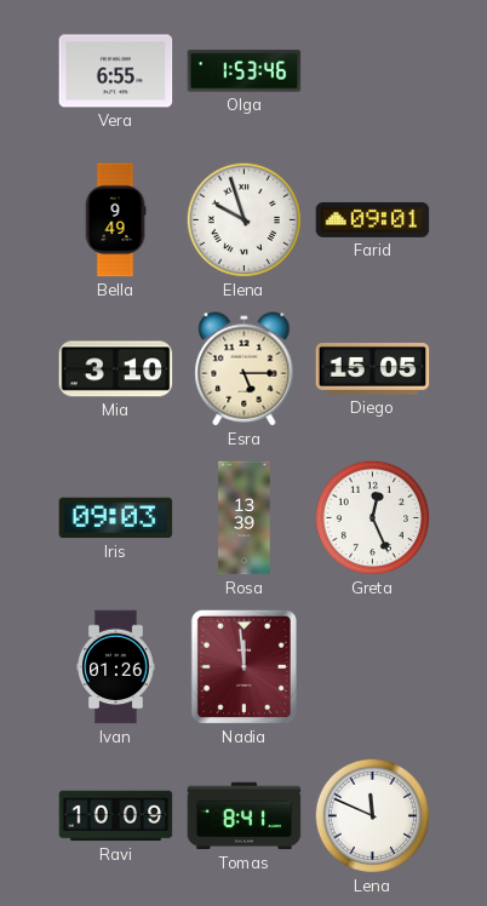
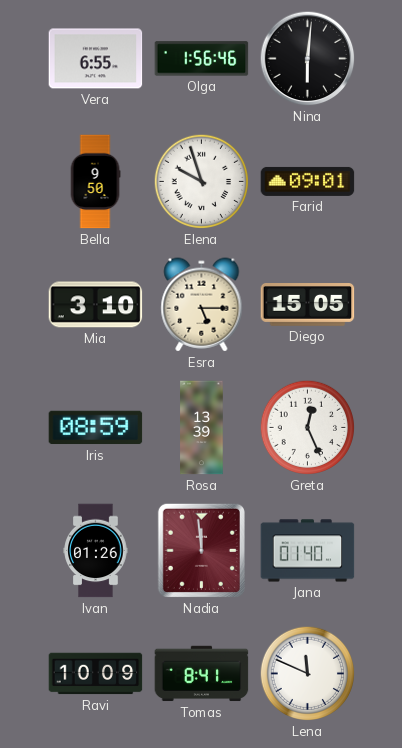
Olga: 1:53 -> 1:56 (202, 59)
Nina: none -> 6:01 (308, 59)
Bella: 9:49 -> 9:50 (95, 182)
Iris: 09:03 -> 08:59 (96, 428)
Jana: none -> 01:40 (308, 551)
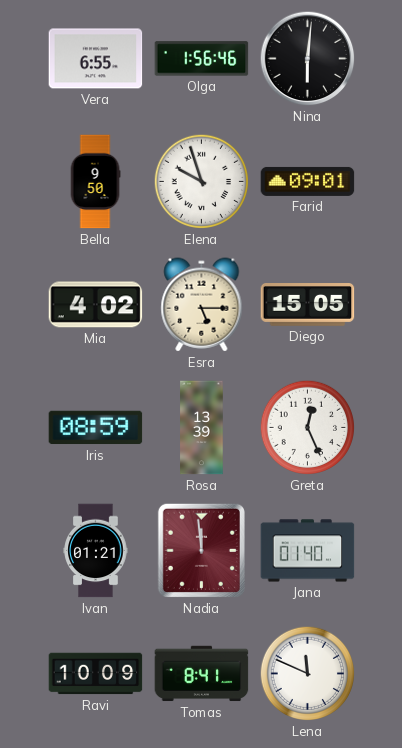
Mia: 3:10 -> 4:02 (96, 305)
Ivan: 01:26 -> 01:21 (96, 551)
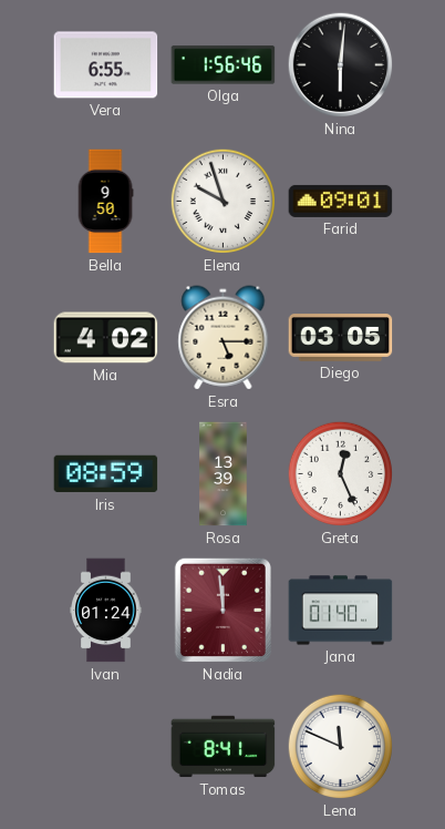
Diego: 15:05 -> 03:05 (341, 338)
Ivan: 01:21 -> 01:24 (106, 611)
Ravi: 10:09 -> none (96, 674)
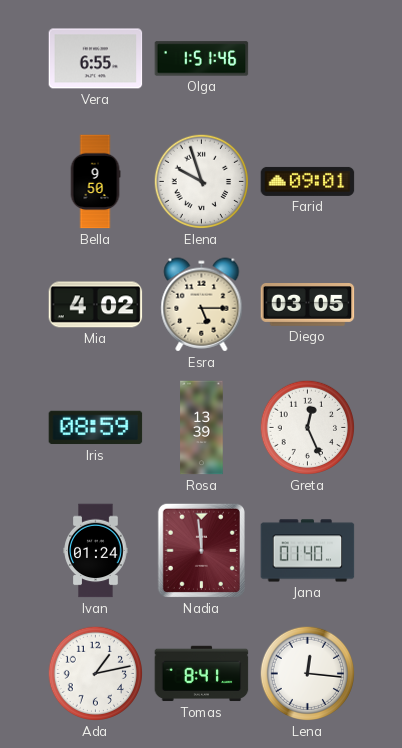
Olga: 1:56 -> 1:51 (202, 59)
Nina: 6:01 -> none (341, 65)
Ada: none -> 1:13 (96, 674)
Lena: 11:49 -> 12:16 (308, 674)
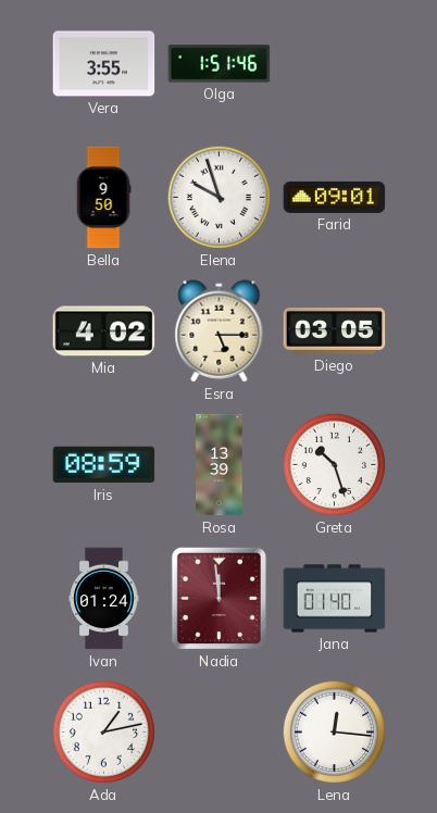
Vera: 6:55 -> 3:55 (104, 64)
Greta: 12:26 -> 10:27 (335, 465)
Tomas: 8:41 -> none (202, 674)
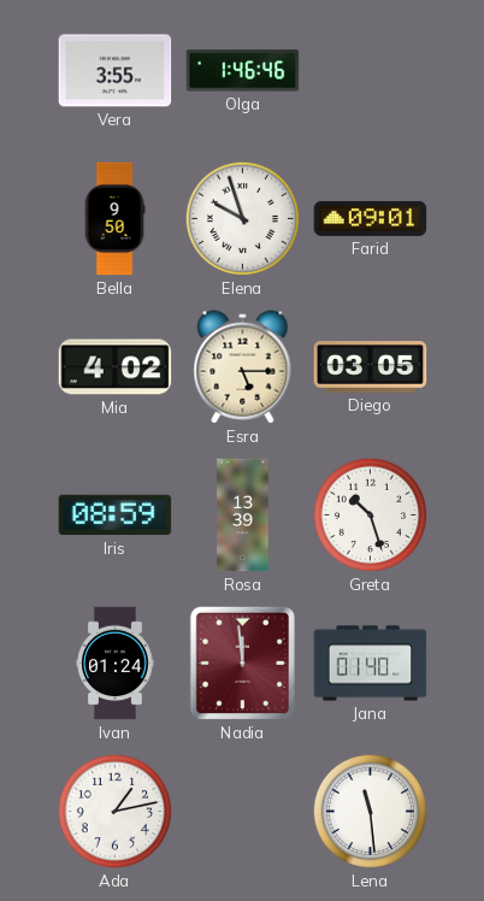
Olga: 1:51 -> 1:46 (243, 71)
Lena: 12:16 -> 11:29 (371, 812)
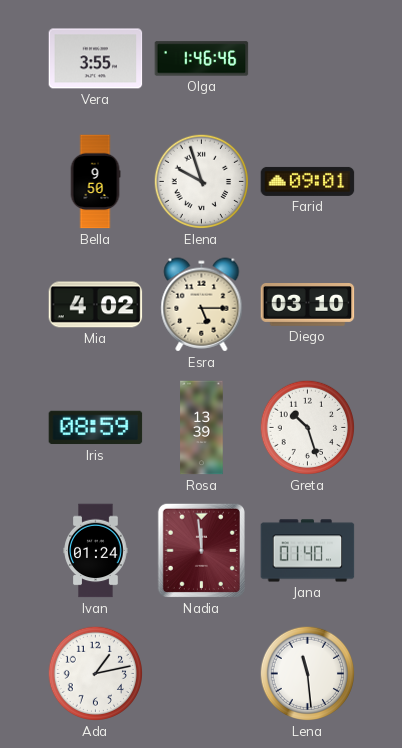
Diego: 03:05 -> 03:10 (308, 305)
